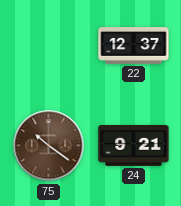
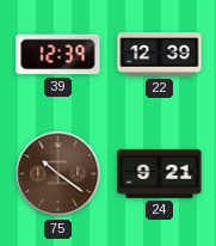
39: none -> 12:39 (58, 55)
22: 12:37 -> 12:39 (160, 55)
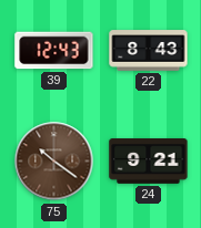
39: 12:39 -> 12:43 (54, 51)
22: 12:39 -> 8:43 (149, 51)
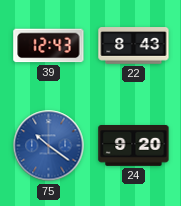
75 dial: brown -> blue (49, 146)
24: 9:21 -> 9:20 (134, 146)
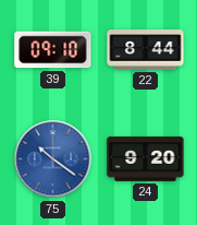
39: 12:43 -> 09:10 (53, 50)
22: 8:43 -> 8:44 (146, 50)
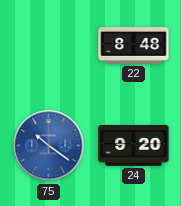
39: 09:10 -> none (53, 50)
22: 8:44 -> 8:48 (134, 46)
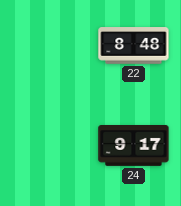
75: 10:21 -> none (49, 146)
24: 9:20 -> 9:17 (134, 146)
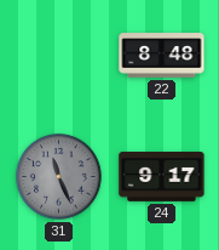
31: none -> 11:26 (59, 177)
